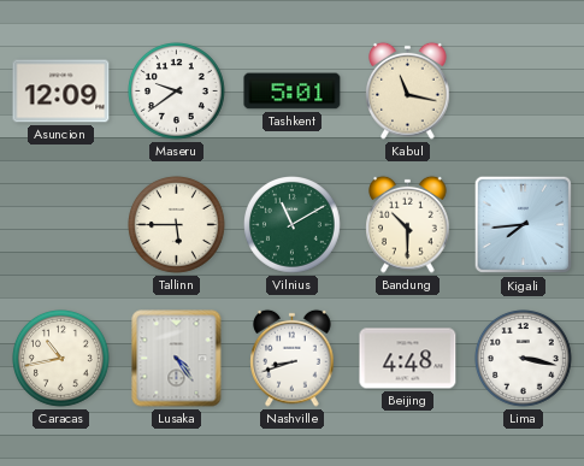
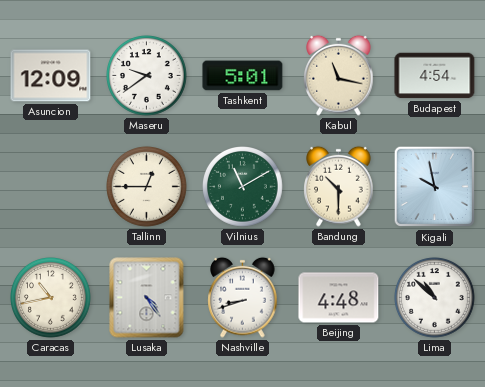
Budapest: none -> 4:54 (435, 76)
Tallinn: 5:45 -> 12:45 (147, 187)
Kigali: 7:44 -> 9:58 (435, 187)
Lima: 3:17 -> 10:52 (435, 298)
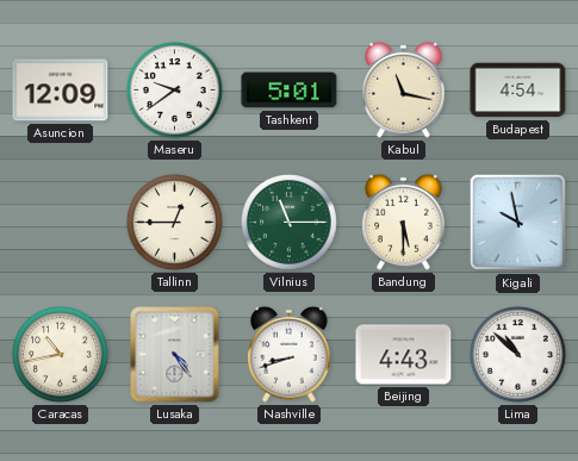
Vilnius: 11:10 -> 11:15 (290, 223)
Bandung: 10:30 -> 5:30 (404, 222)
Beijing: 4:48 -> 4:43 (404, 355)
